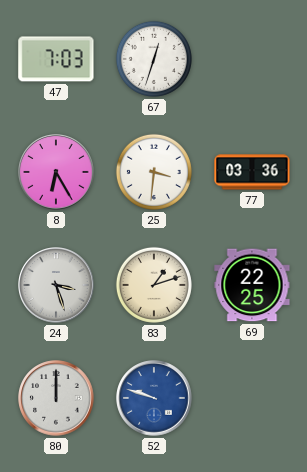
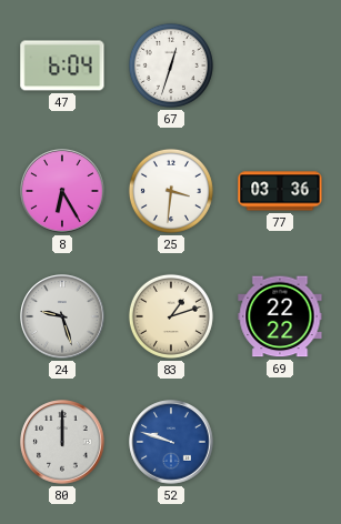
47: 7:03 -> 6:04 (62, 65)
24: 3:27 -> 9:27 (62, 316)
69: 22:25 -> 22:22 (280, 316)
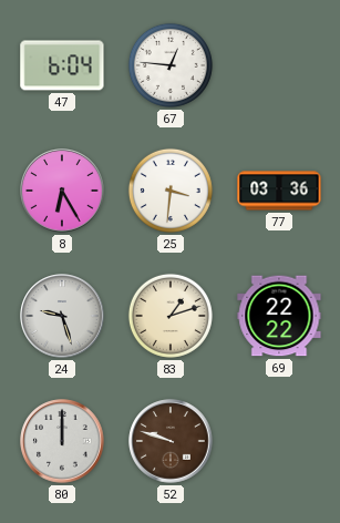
67: 12:33 -> 12:46 (171, 65)
52 dial: blue -> brown (171, 441)
